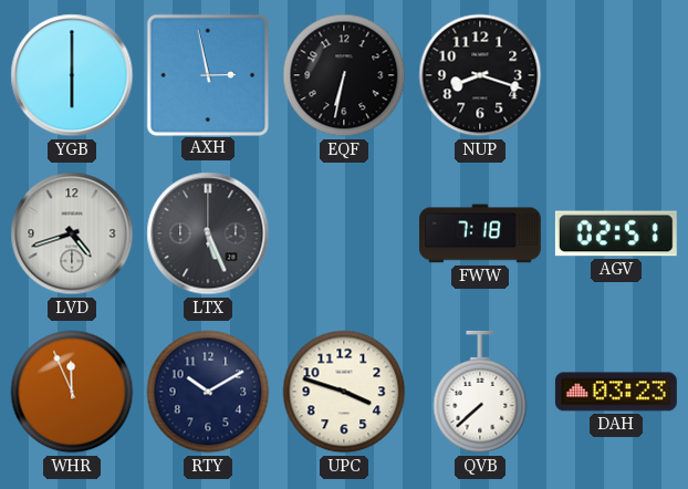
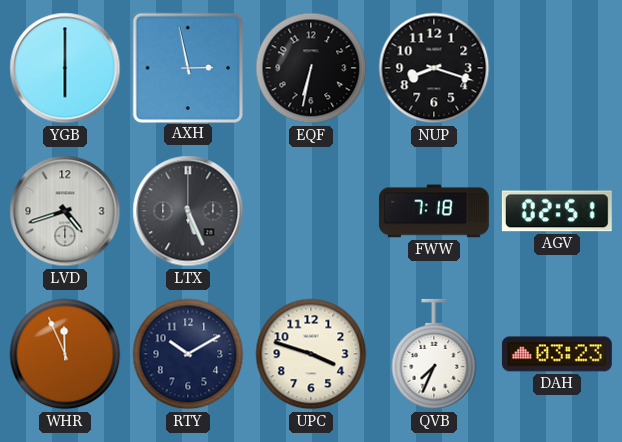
QVB: 7:38 -> 7:34 (434, 354)
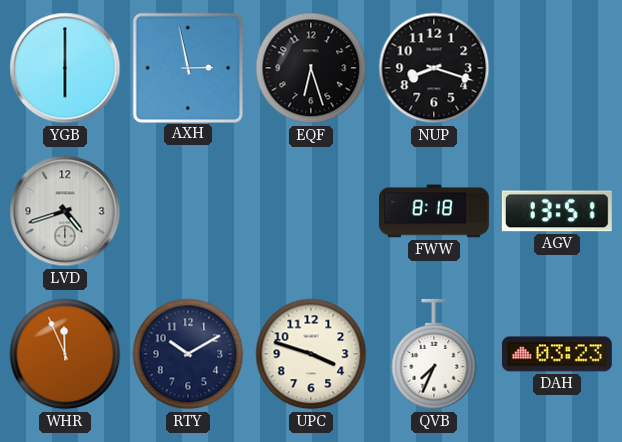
EQF: 6:32 -> 6:27 (311, 68)
LTX: 5:26 -> none (188, 211)
FWW: 7:18 -> 8:18 (434, 211)
AGV: 02:51 -> 13:51 (557, 211)
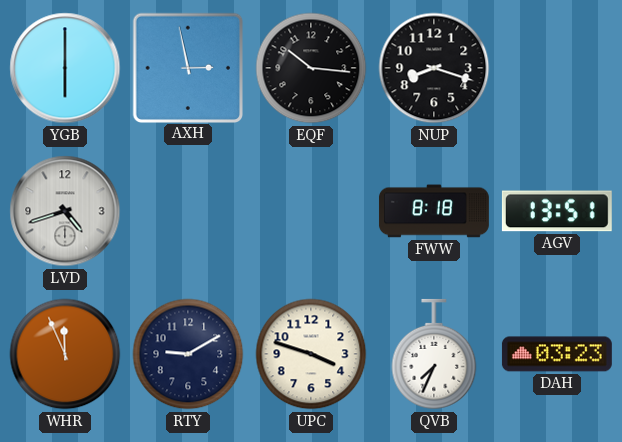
EQF: 6:27 -> 10:16 (311, 68)
RTY: 10:10 -> 9:10 (188, 354)
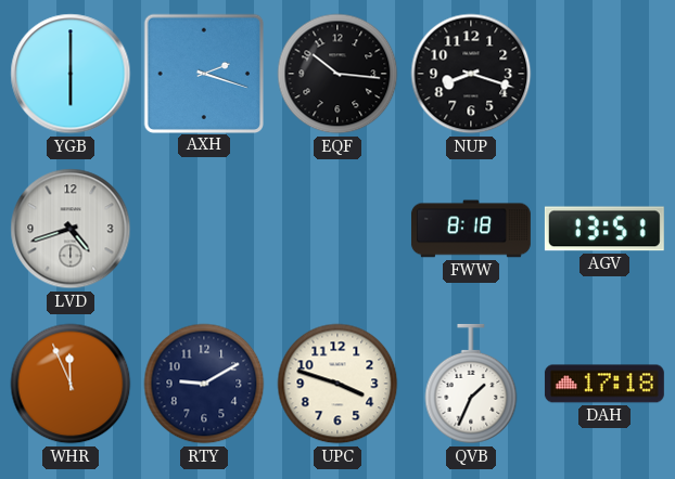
AXH: 2:58 -> 2:18 (203, 73)
QVB: 7:34 -> 1:34 (471, 384)
DAH: 03:23 -> 17:18 (604, 384)
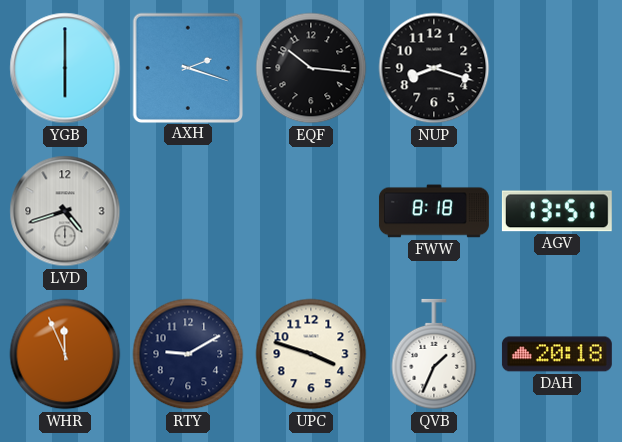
DAH: 17:18 -> 20:18 (557, 354)
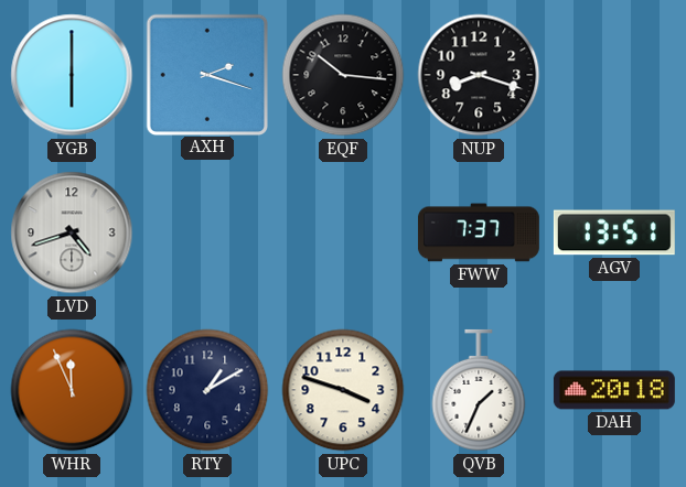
FWW: 8:18 -> 7:37 (479, 232)
RTY: 9:10 -> 1:10 (207, 390)
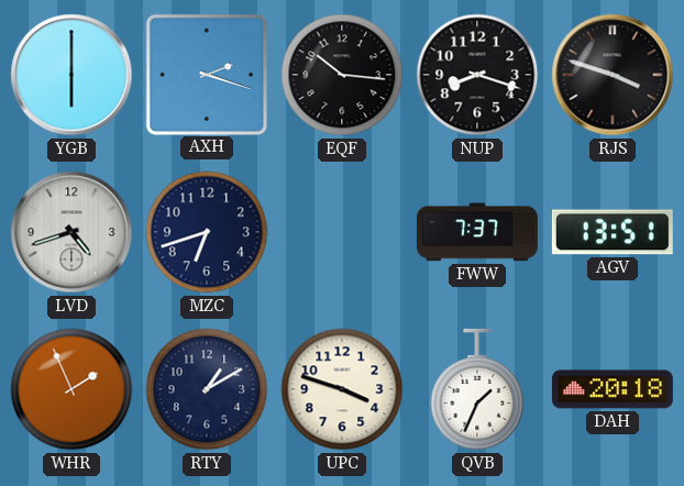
RJS: none -> 3:48 (613, 75)
MZC: none -> 6:42 (207, 232)
WHR: 11:56 -> 1:56 (71, 389)
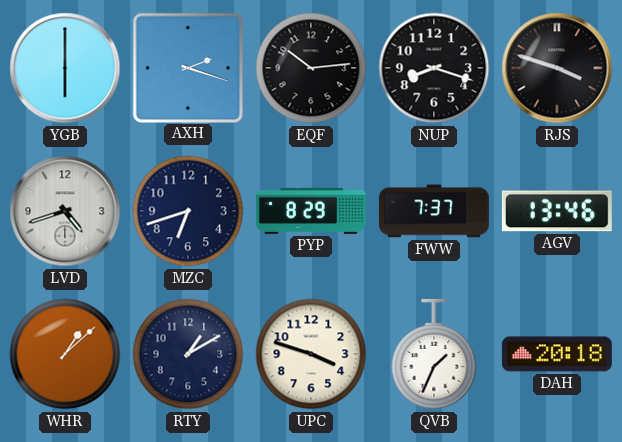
EQF: 10:16 -> 10:14 (311, 68)
PYP: none -> 8:29 (311, 211)
AGV: 13:51 -> 13:46 (557, 211)
WHR: 1:56 -> 1:08 (65, 354)
